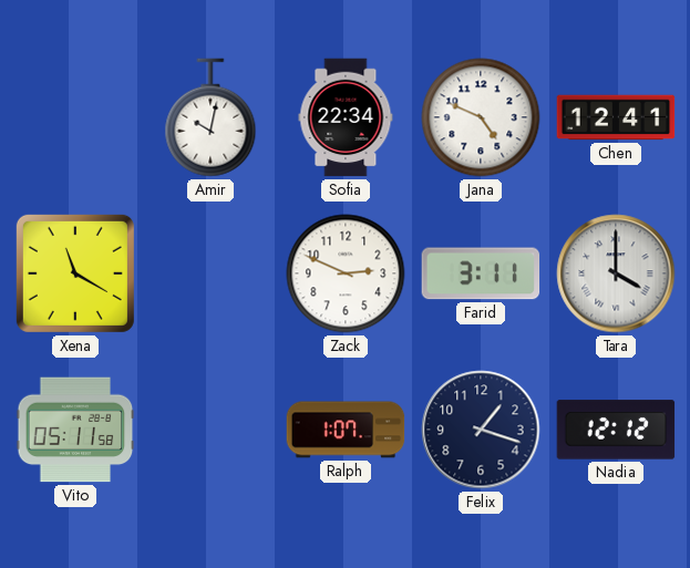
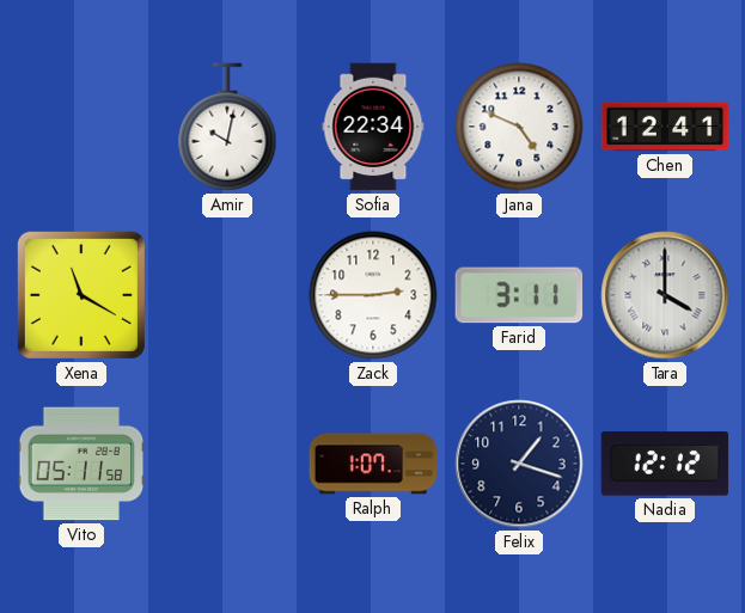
Zack: 2:49 -> 2:45 (373, 295)
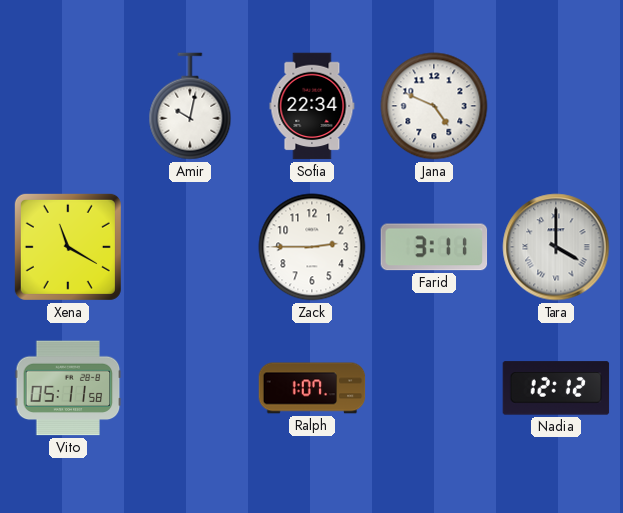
Chen: 12:41 -> none (665, 127)
Felix: 1:18 -> none (519, 464)
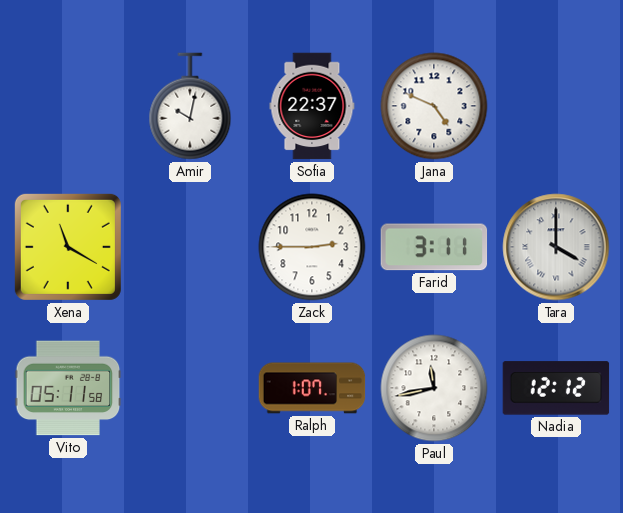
Sofia: 22:34 -> 22:37 (312, 106)
Paul: none -> 11:43 (434, 388)
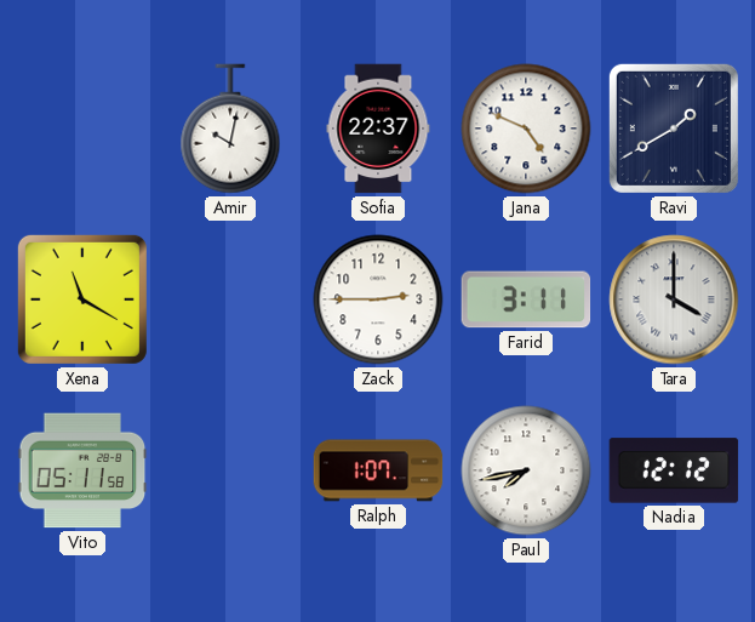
Ravi: none -> 1:40 (674, 129)
Paul: 11:43 -> 7:43 (526, 470)
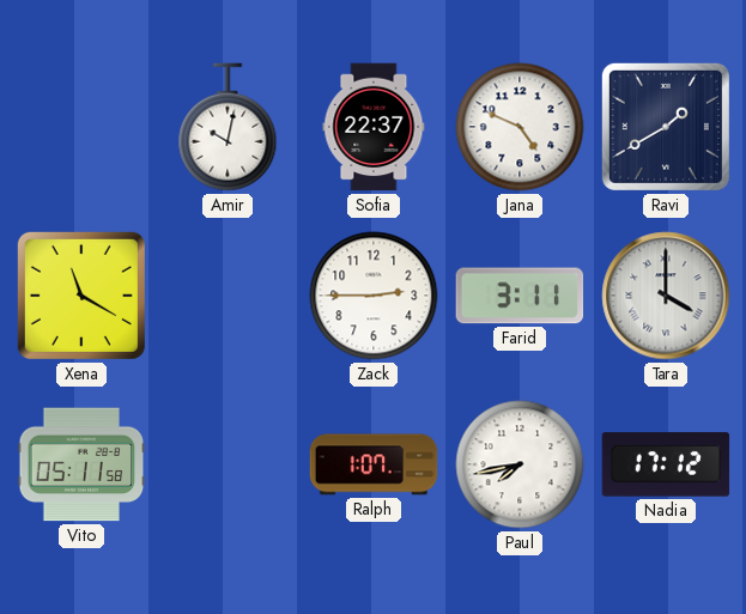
Nadia: 12:12 -> 17:12 (666, 464)
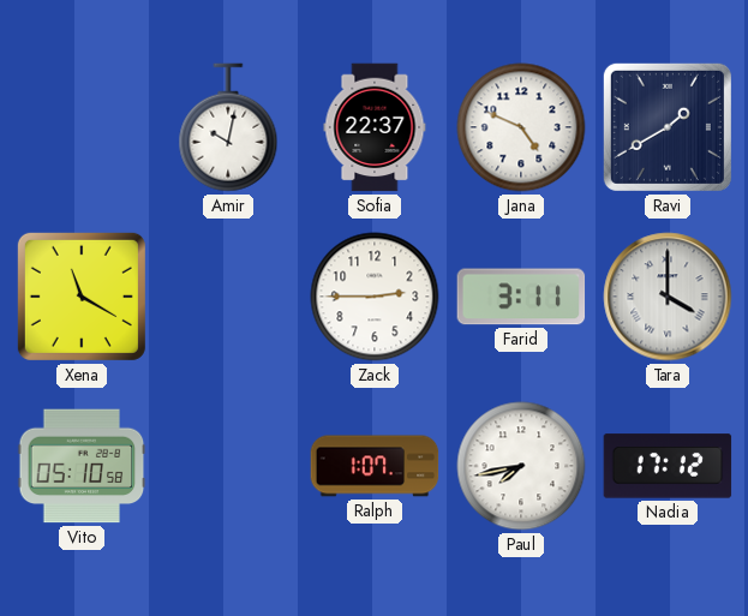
Vito: 05:11 -> 05:10 (82, 466)
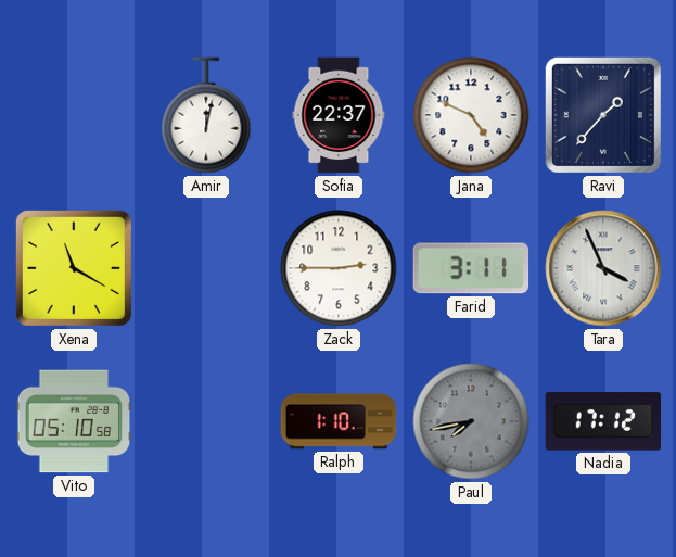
Amir: 10:02 -> 12:02 (206, 115)
Ravi: 1:40 -> 1:37 (603, 115)
Tara: 4:00 -> 3:56 (603, 268)
Ralph: 1:07 -> 1:10 (339, 421)
Paul dial: white -> grey (471, 421)
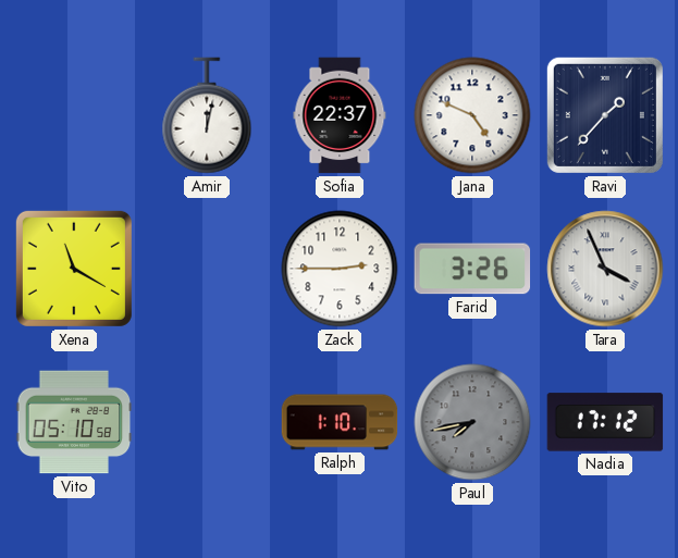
Farid: 3:11 -> 3:26 (472, 269)
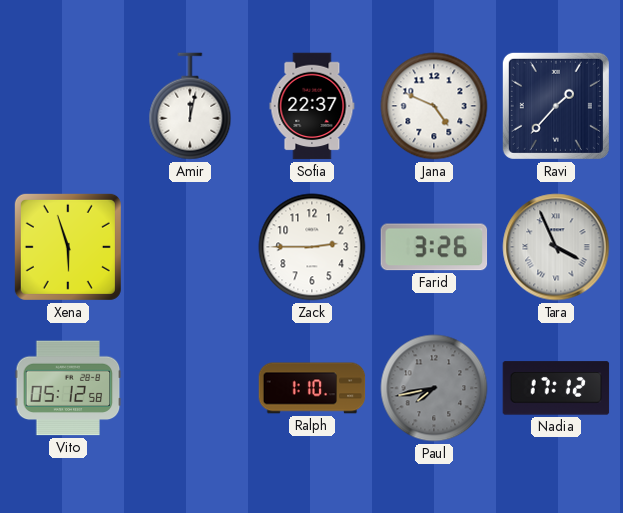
Xena: 11:20 -> 5:57 (68, 247)
Vito: 05:10 -> 05:12 (68, 388)
